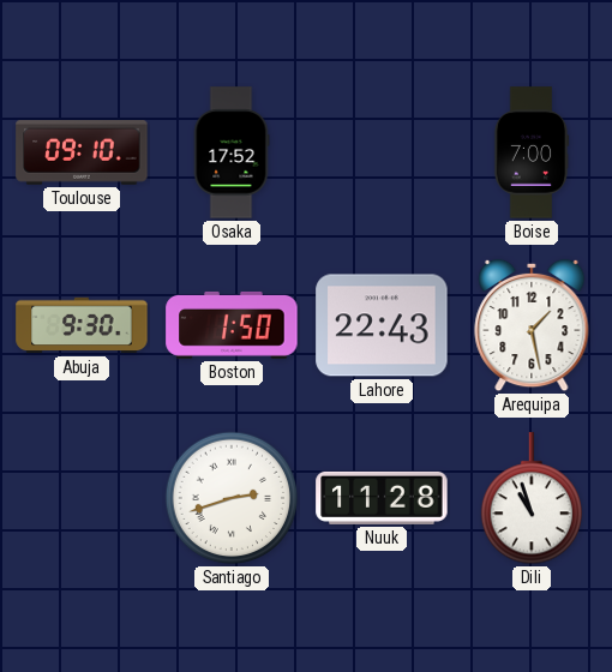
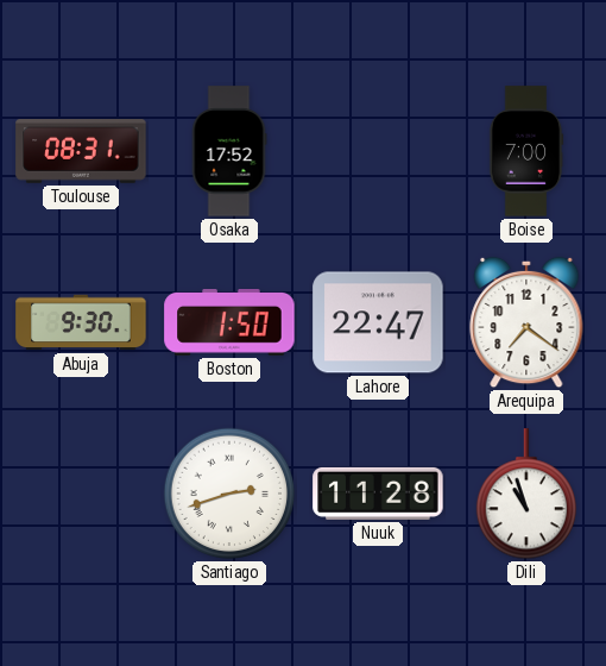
Toulouse: 09:10 -> 08:31 (81, 152)
Lahore: 22:43 -> 22:47 (378, 322)
Arequipa: 1:28 -> 7:21 (526, 322)
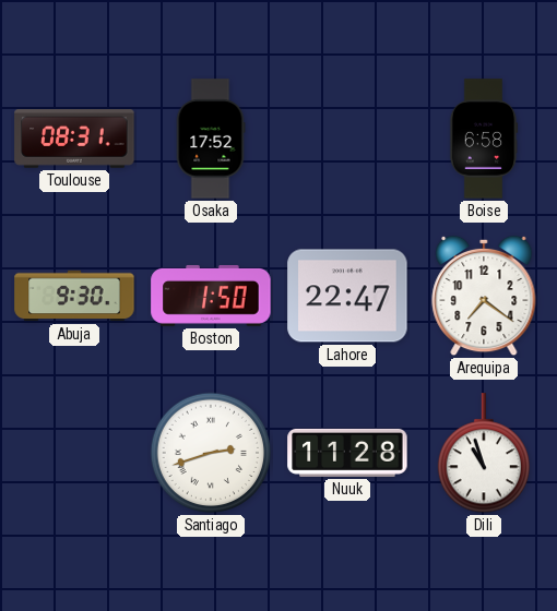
Boise: 7:00 -> 6:58 (484, 139)
